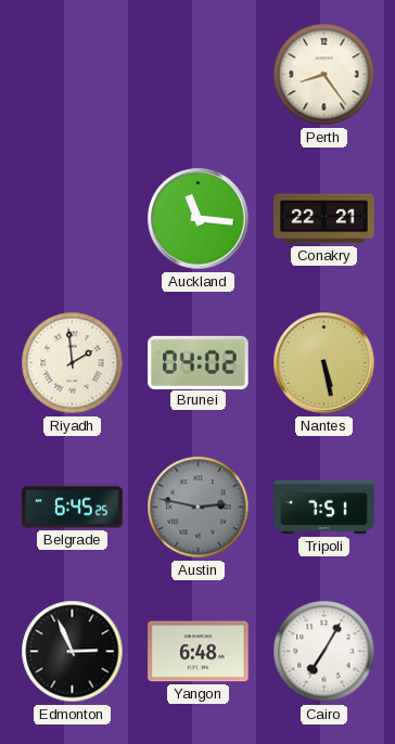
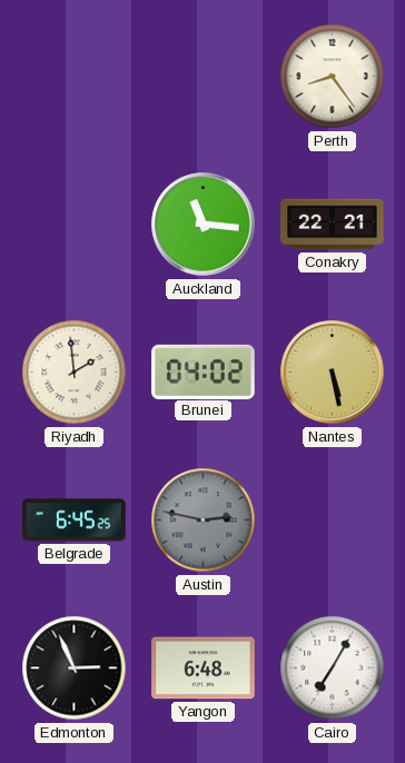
Tripoli: 7:51 -> none (324, 508)
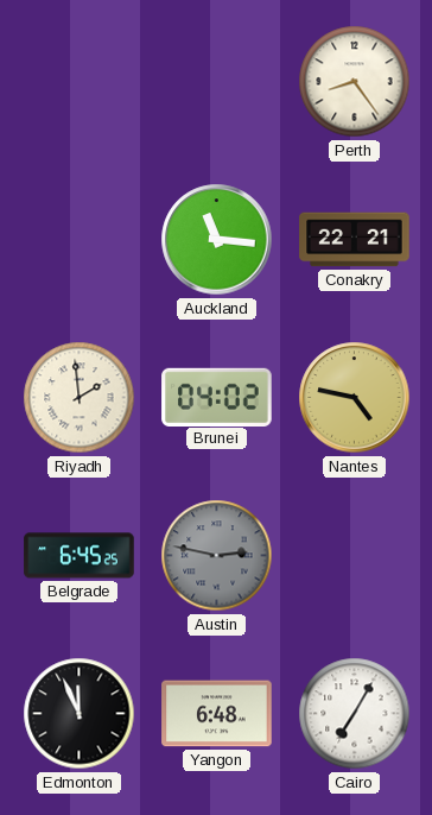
Nantes: 5:28 -> 4:47 (355, 398)
Edmonton: 2:56 -> 11:56 (80, 714)
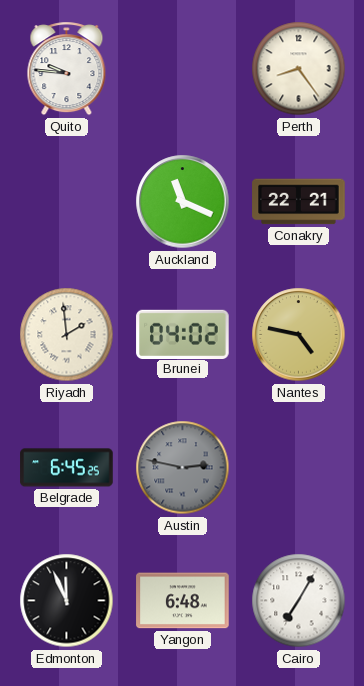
Quito: none -> 9:46 (67, 69)
Auckland: 11:16 -> 11:19 (183, 202)
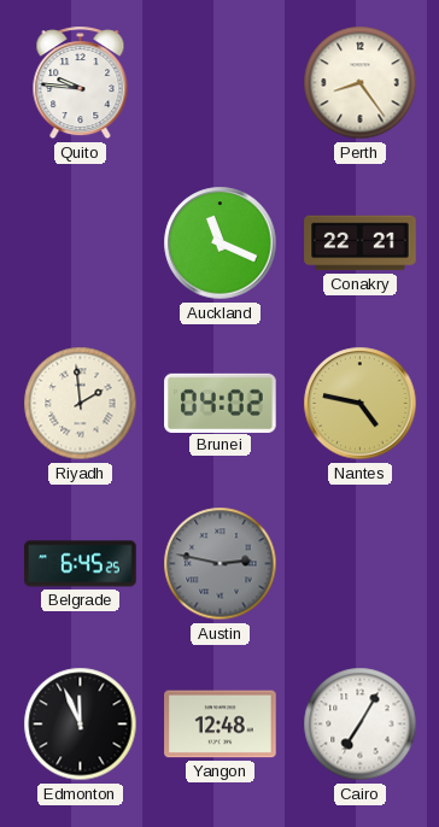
Yangon: 6:48 -> 12:48 (221, 725)
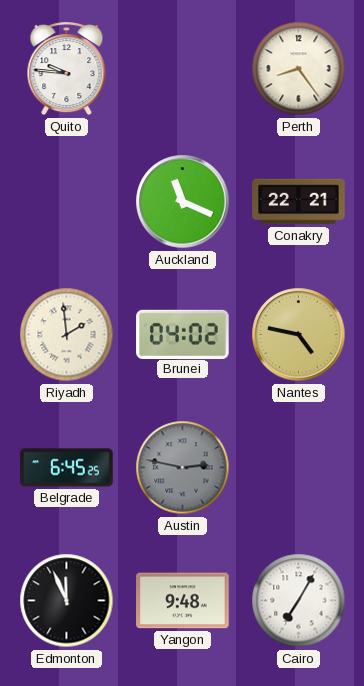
Yangon: 12:48 -> 9:48 (183, 601)
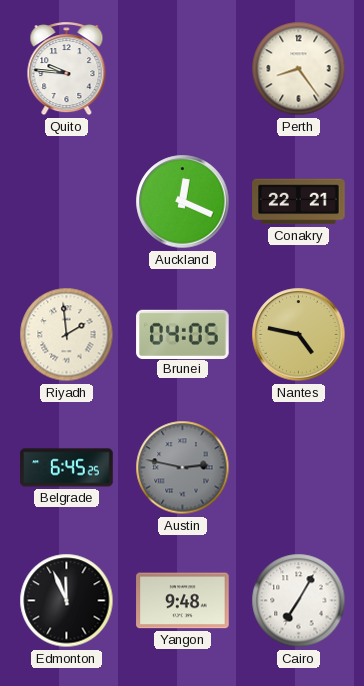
Auckland: 11:19 -> 12:19 (183, 202)
Brunei: 04:02 -> 04:05 (183, 334)
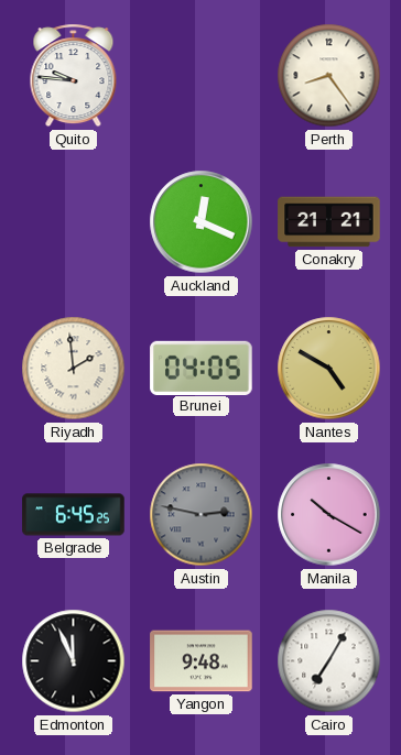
Conakry: 22:21 -> 21:21 (329, 222)
Nantes: 4:47 -> 4:50 (329, 369)
Manila: none -> 10:20 (329, 515)
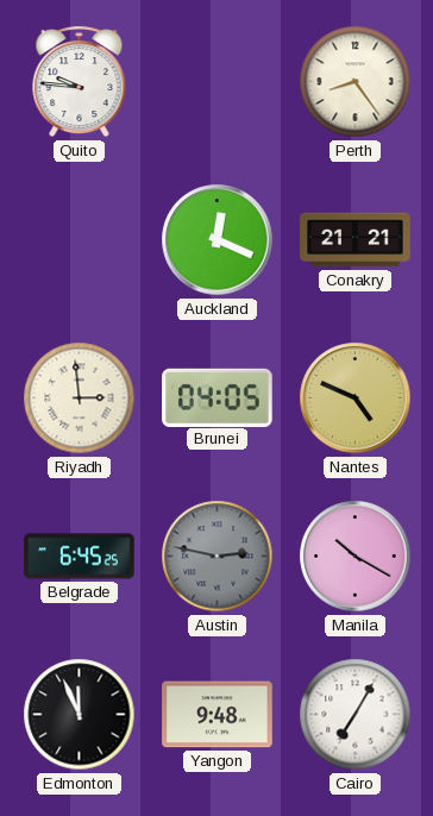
Riyadh: 1:59 -> 2:59 (80, 398)
Nantes: 4:50 -> 4:49 (356, 398)
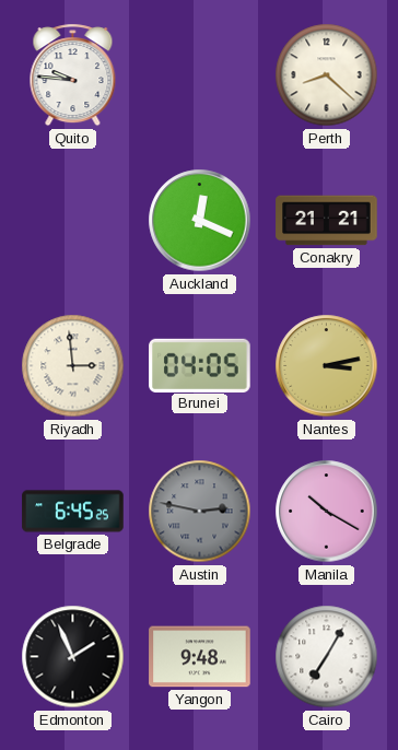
Perth: 8:24 -> 8:22 (327, 75)
Nantes: 4:49 -> 3:13 (327, 366)
Edmonton: 11:56 -> 1:56 (73, 657)
